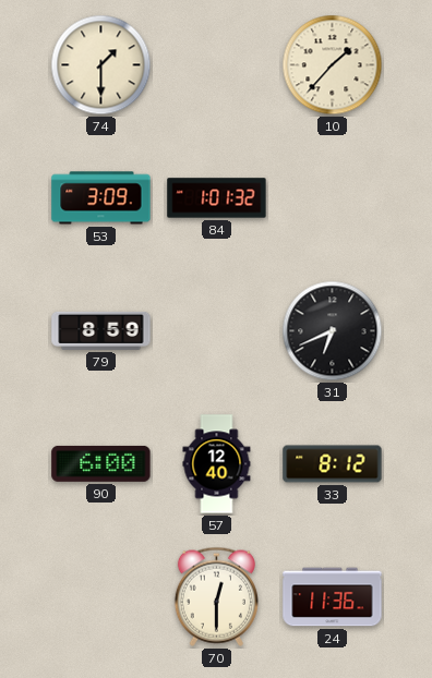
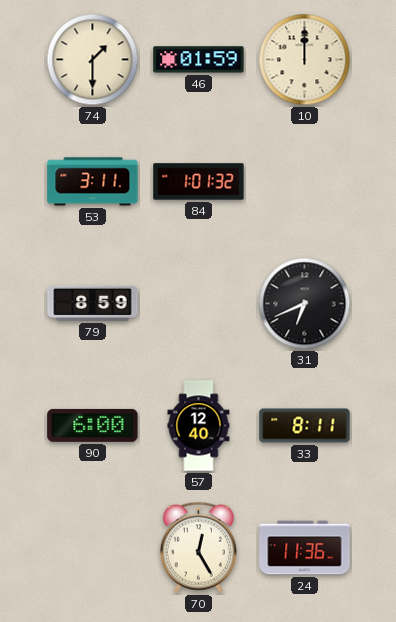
46: none -> 01:59 (199, 60)
10: 1:37 -> 12:00 (305, 60)
53: 3:09 -> 3:11 (93, 182)
33: 8:12 -> 8:11 (305, 426)
70: 12:30 -> 12:25 (198, 547)
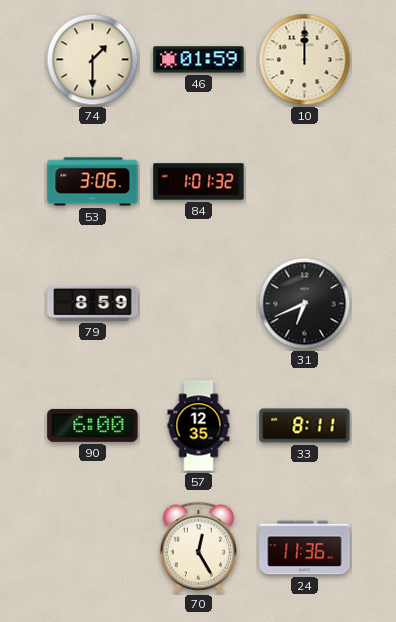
53: 3:11 -> 3:06 (93, 182)
57: 12:40 -> 12:35 (199, 426)
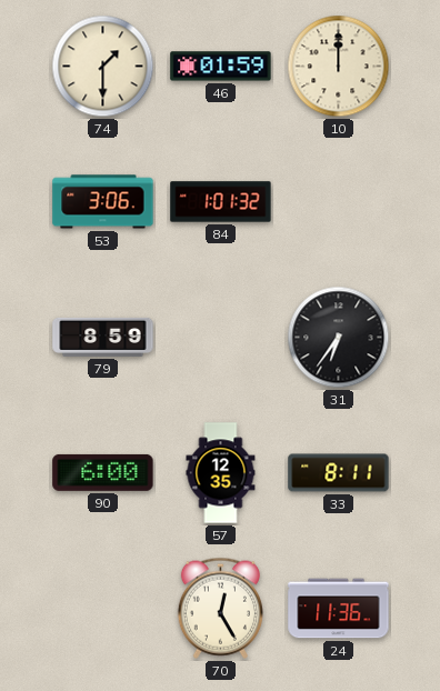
31: 6:41 -> 6:36 (339, 338)
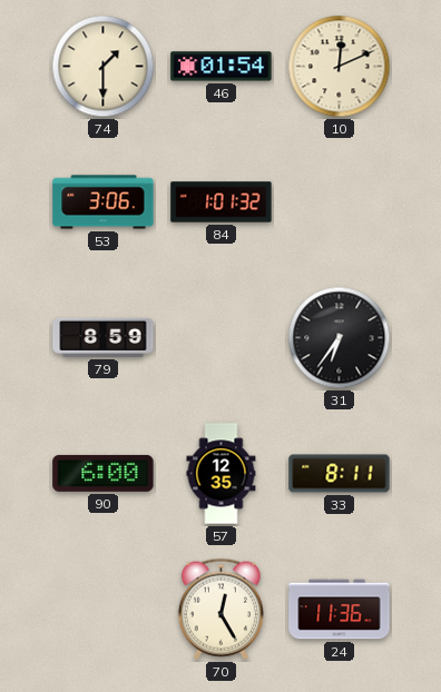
46: 01:59 -> 01:54 (222, 67)
10: 12:00 -> 12:11 (340, 67)
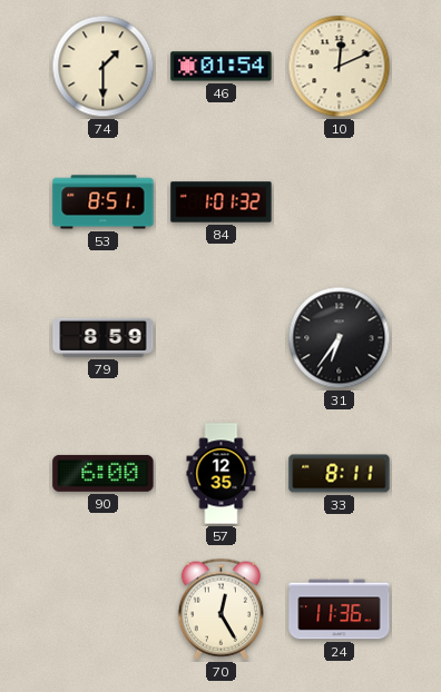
53: 3:06 -> 8:51 (104, 202)
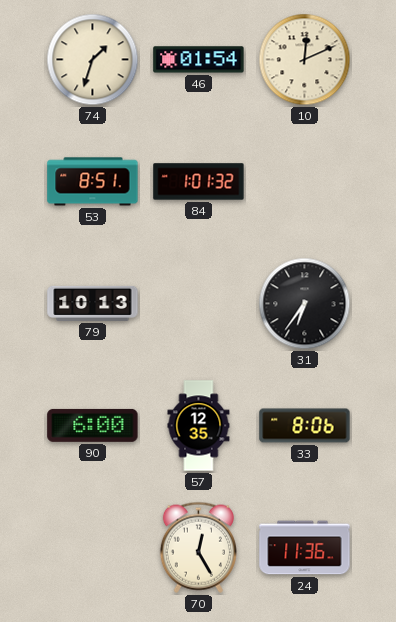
74: 1:30 -> 1:33 (93, 60)
79: 8:59 -> 10:13 (93, 303)
33: 8:11 -> 8:06 (305, 426)
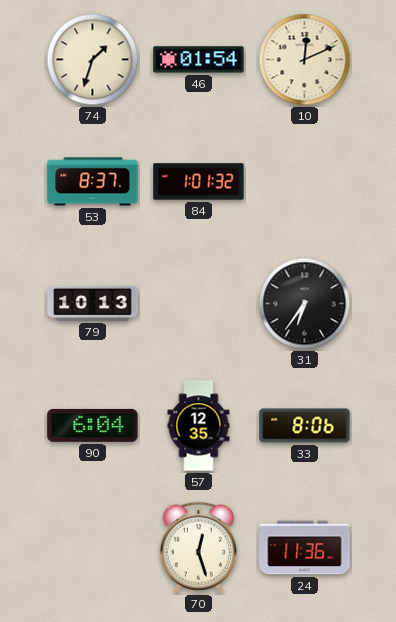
53: 8:51 -> 8:37 (93, 182)
90: 6:00 -> 6:04 (93, 425)
70: 12:25 -> 12:27 (198, 547)
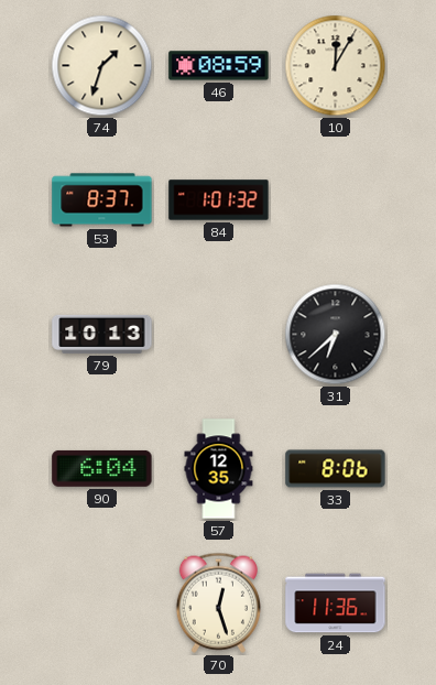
46: 01:54 -> 08:59 (219, 66)
10: 12:11 -> 12:05 (336, 66)
31: 6:36 -> 6:38 (336, 335)
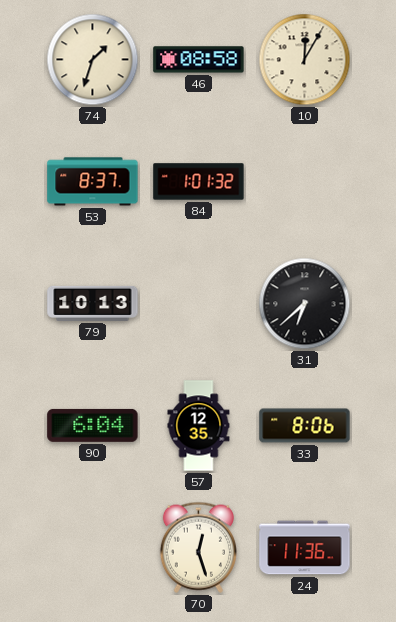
46: 08:59 -> 08:58 (199, 60)
